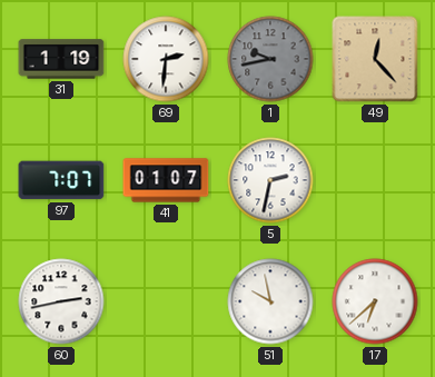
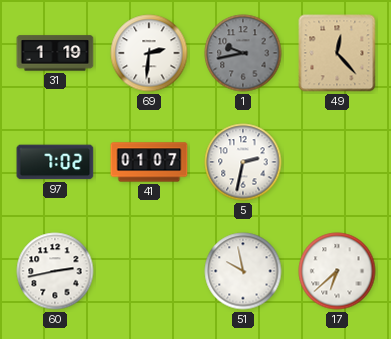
97: 7:07 -> 7:02 (55, 162)
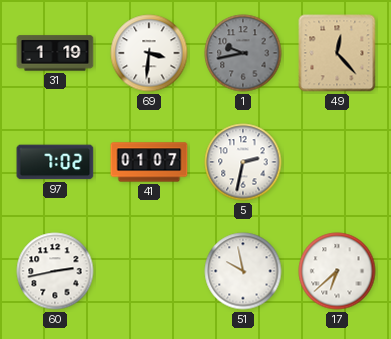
69: 2:31 -> 3:31 (149, 53)
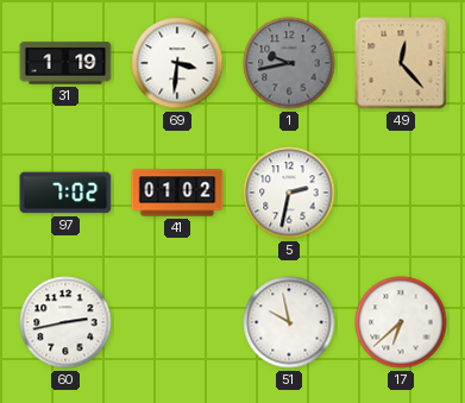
41: 01:07 -> 01:02 (177, 193)
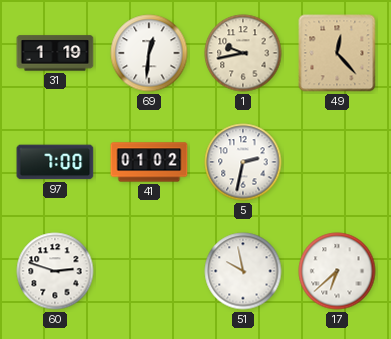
69: 3:31 -> 12:31 (149, 53)
1 dial: grey -> cream (243, 53)
97: 7:02 -> 7:00 (55, 162)
60: 2:43 -> 2:48 (55, 271)
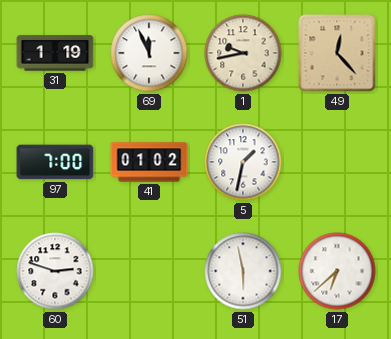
69: 12:31 -> 11:56 (149, 53)
5: 2:32 -> 1:32 (243, 162)
51: 9:58 -> 5:58 (243, 271)
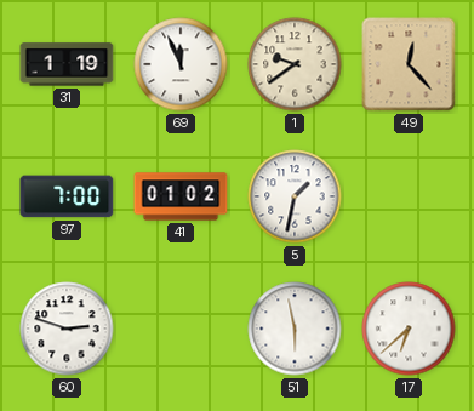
1: 9:43 -> 9:39 (295, 64)
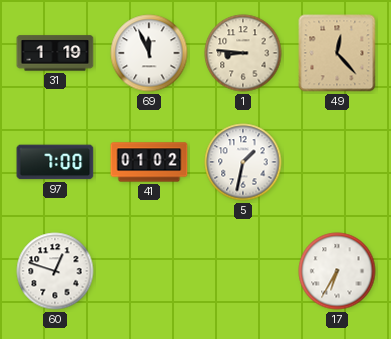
1: 9:39 -> 8:46 (243, 53)
60: 2:48 -> 12:48 (55, 271)
51: 5:58 -> none (295, 329)
17: 6:38 -> 6:35 (337, 271)
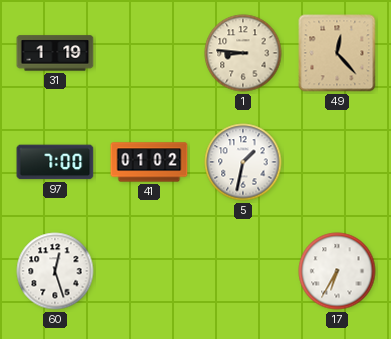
69: 11:56 -> none (149, 53)
60: 12:48 -> 12:27 (55, 271)
